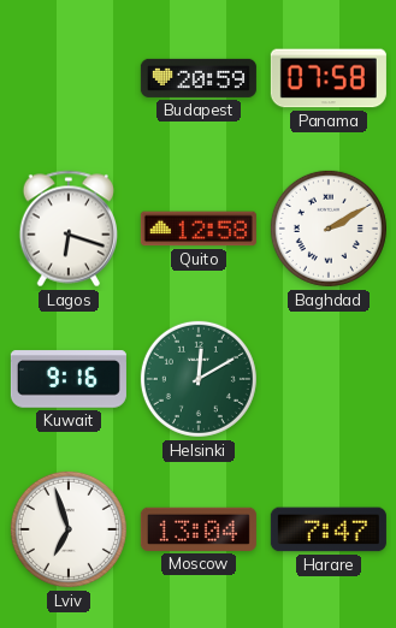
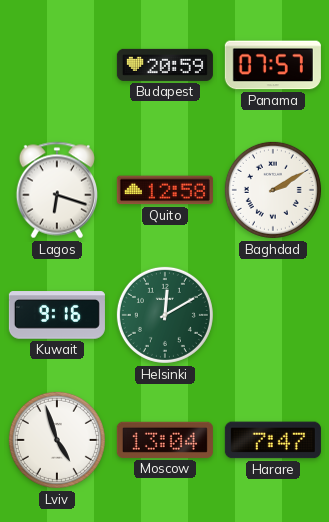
Panama: 07:58 -> 07:57 (273, 65)
Lviv: 6:57 -> 4:57 (57, 440)
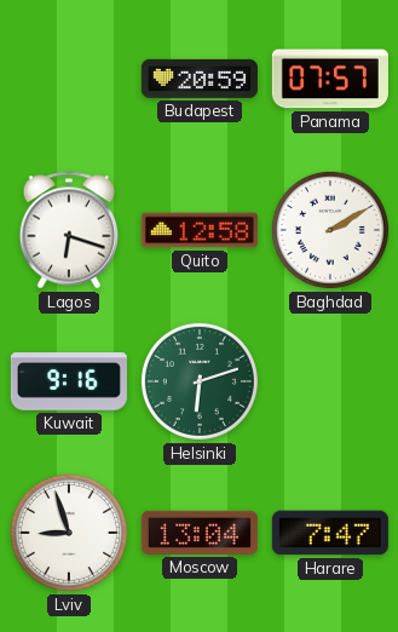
Helsinki: 12:10 -> 6:12 (200, 381)
Lviv: 4:57 -> 8:57 (69, 533)
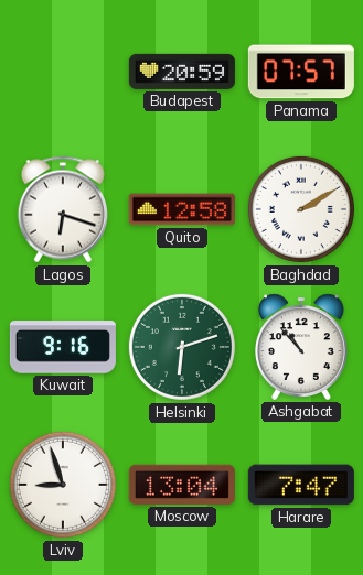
Ashgabat: none -> 10:53 (301, 347)
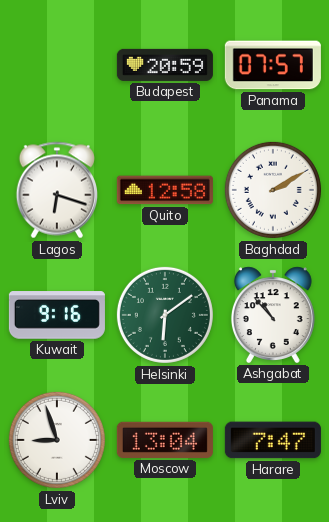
Helsinki: 6:12 -> 6:09 (165, 315)
